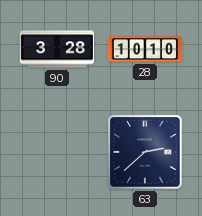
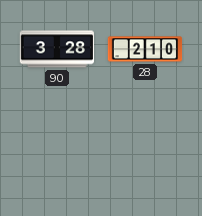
28: 10:10 -> 2:10 (145, 49)
63: 2:38 -> none (145, 152)
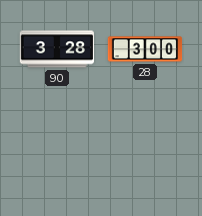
28: 2:10 -> 3:00 (145, 49)
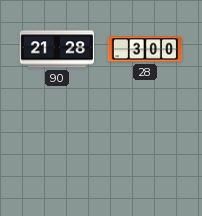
90: 3:28 -> 21:28 (56, 49)
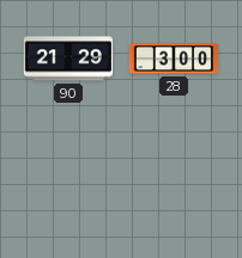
90: 21:28 -> 21:29 (67, 59)
